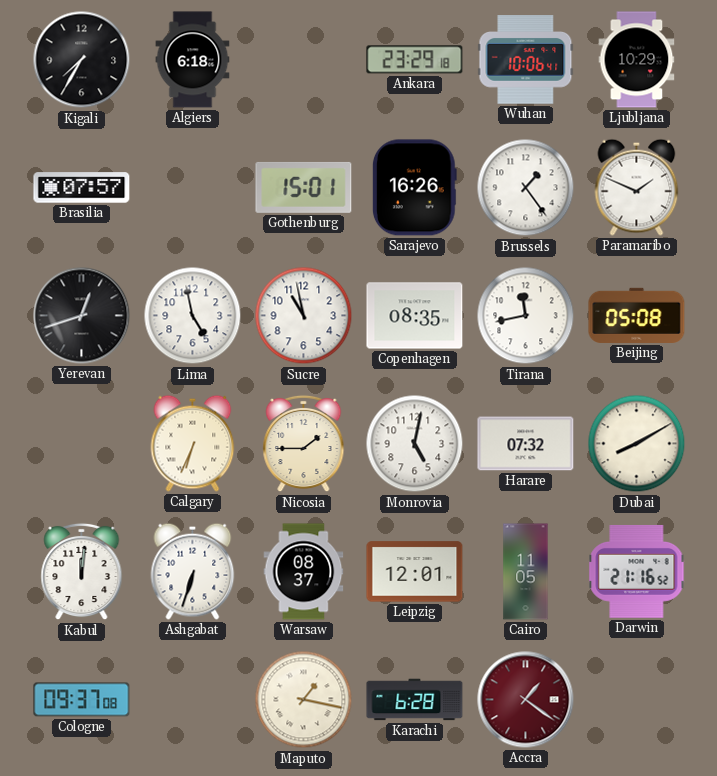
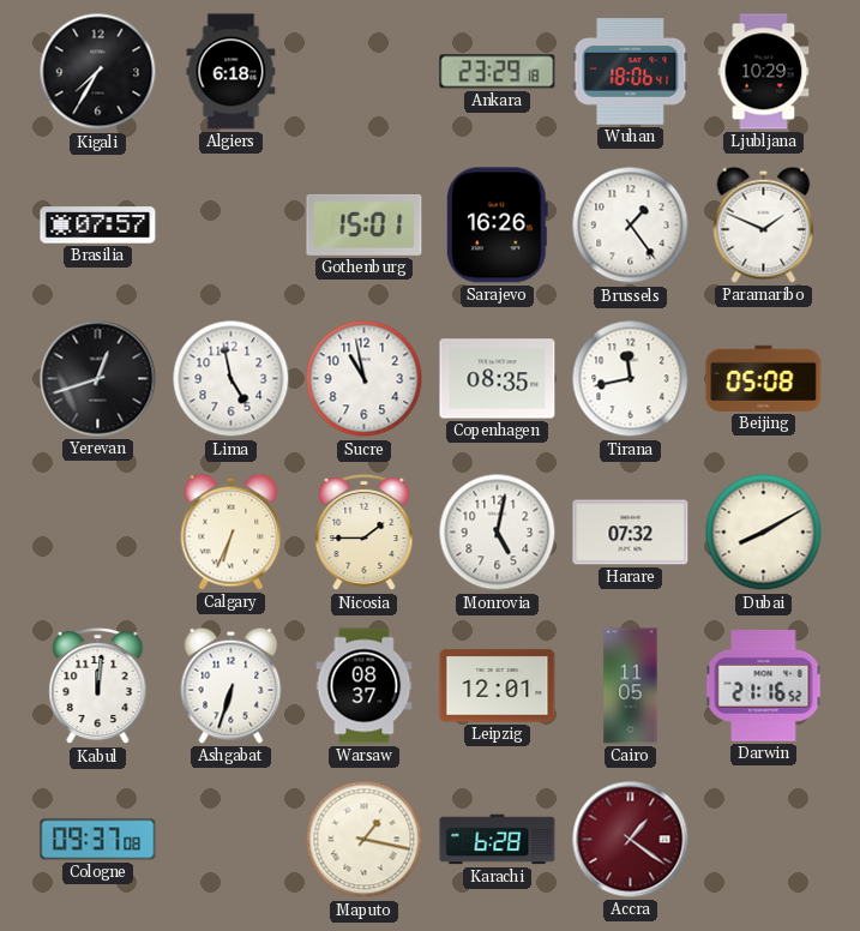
Wuhan: 10:06 -> 18:06 (631, 72)
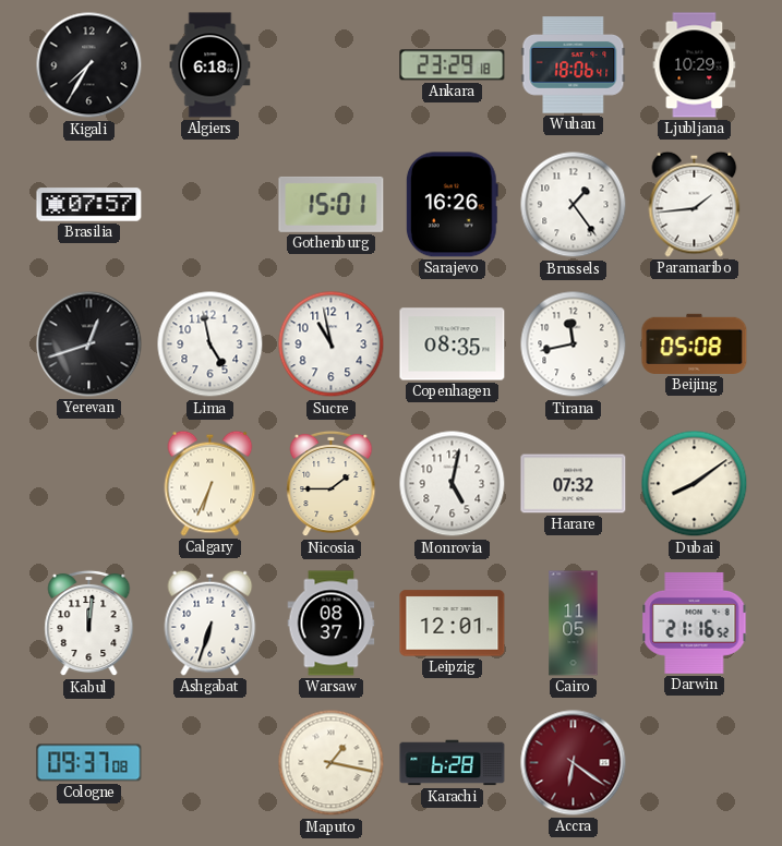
Paramaribo: 1:49 -> 1:44 (695, 204)
Dubai: 8:10 -> 8:09 (695, 484)
Accra: 1:21 -> 6:21 (574, 763)
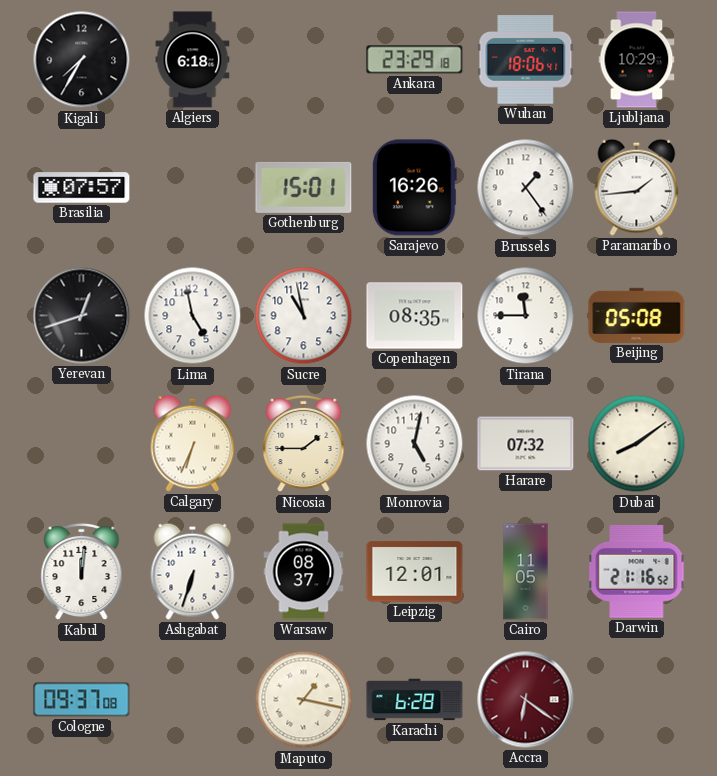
Tirana: 11:43 -> 11:45 (526, 316)
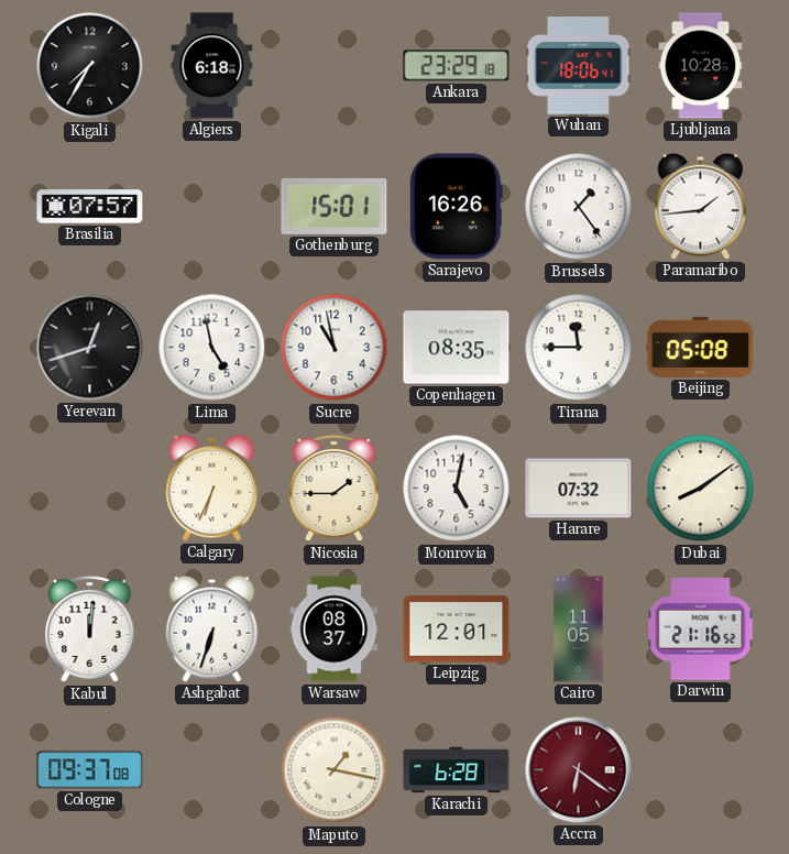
Ljubljana: 10:29 -> 10:28 (701, 66)
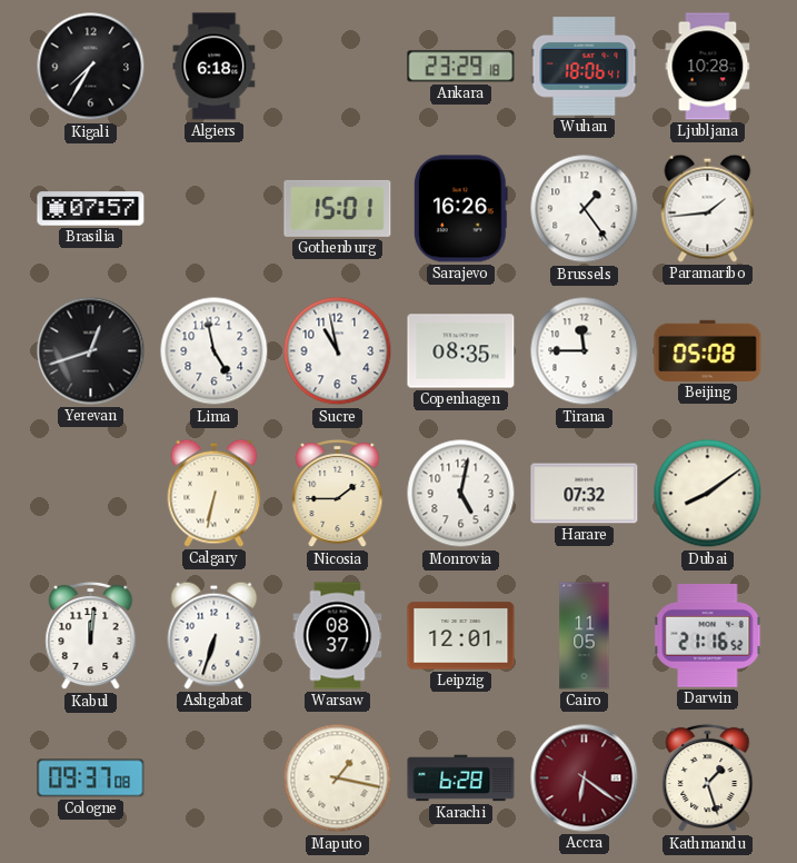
Calgary: 6:34 -> 6:32 (215, 493)
Kathmandu: none -> 1:27 (708, 778)
